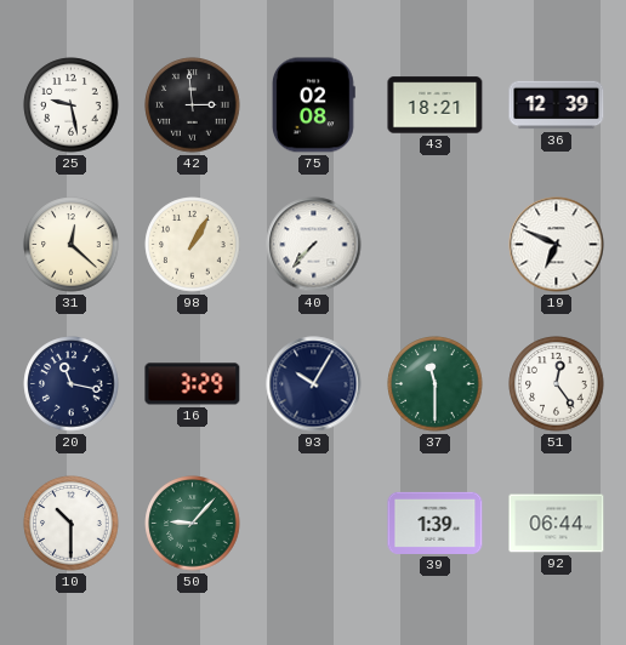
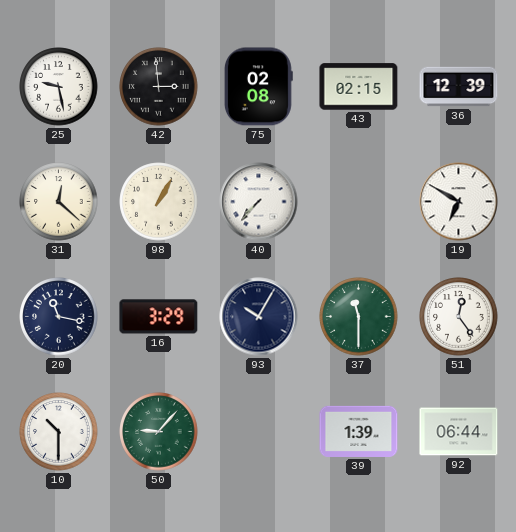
43: 18:21 -> 02:15 (359, 87)
19: 6:49 -> 6:50 (459, 202)
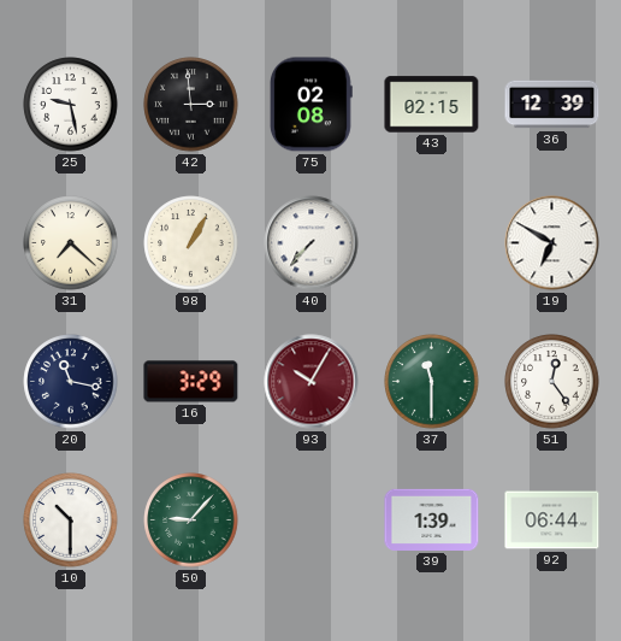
31: 12:22 -> 7:22 (71, 243)
93 dial: navy -> burgundy (312, 382)
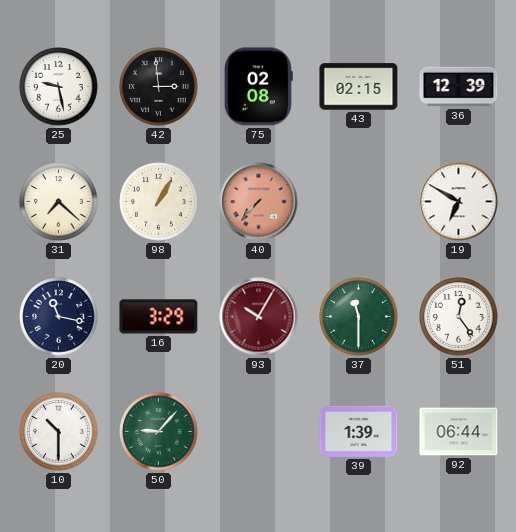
40 dial: white -> salmon (259, 202)
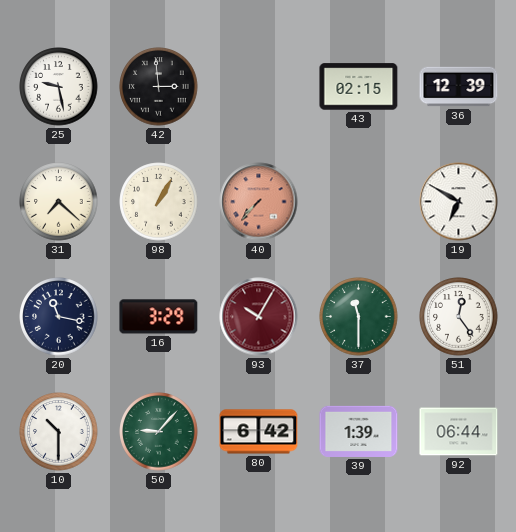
75: 02:08 -> none (258, 87)
80: none -> 6:42 (259, 432)
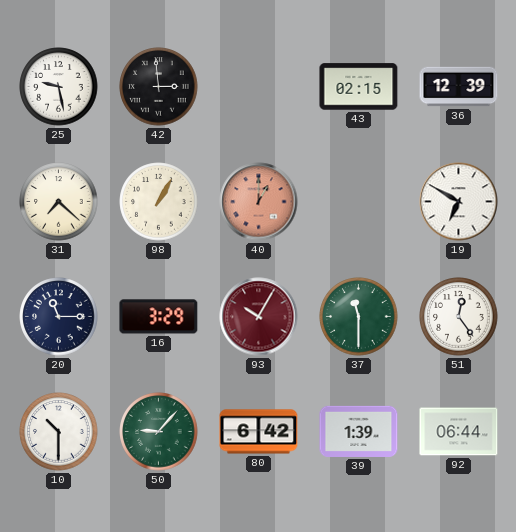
40: 7:37 -> 1:00 (259, 202)
20: 11:17 -> 11:15 (59, 317)
